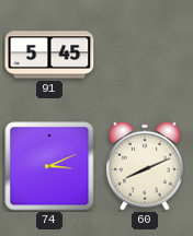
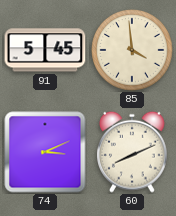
85: none -> 3:59 (132, 50)
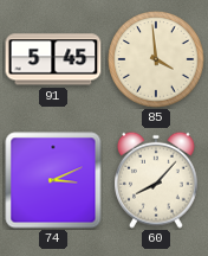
60: 8:11 -> 8:07 (157, 180)
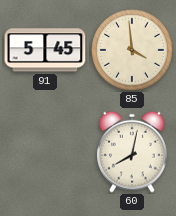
74: 3:11 -> none (53, 180)
60: 8:07 -> 8:02 (133, 152)
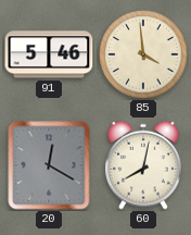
91: 5:45 -> 5:46 (49, 54)
20: none -> 12:20 (49, 165)
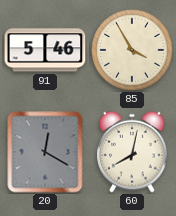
85: 3:59 -> 3:55 (132, 50)
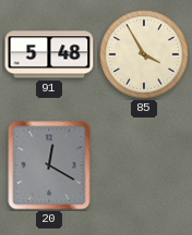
91: 5:46 -> 5:48 (49, 54)
60: 8:02 -> none (133, 152)
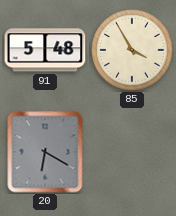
20: 12:20 -> 6:20 (45, 152)
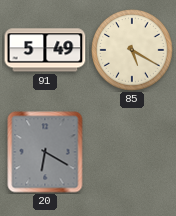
91: 5:48 -> 5:49 (45, 50)
85: 3:55 -> 5:20 (132, 50)
